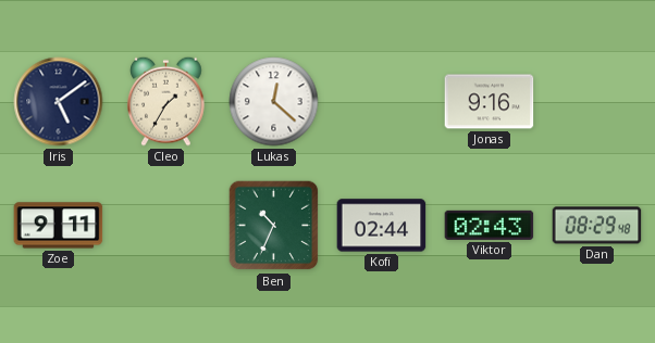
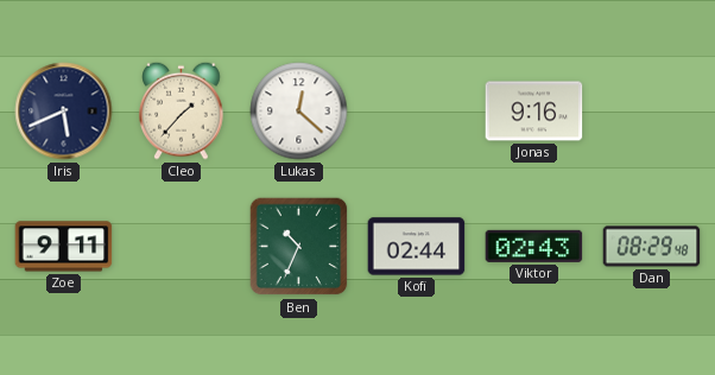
Iris: 5:09 -> 5:41 (64, 112)
Cleo: 1:35 -> 1:37 (182, 110)
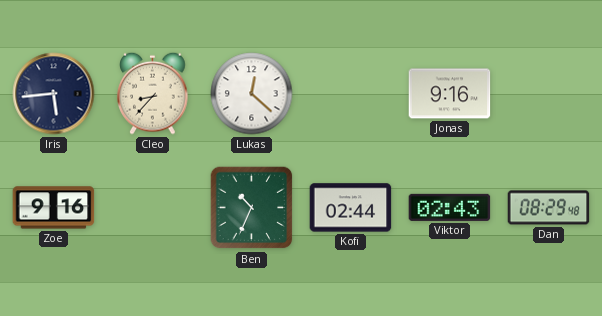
Iris: 5:41 -> 5:44 (54, 94)
Cleo: 1:37 -> 8:37 (153, 93)
Zoe: 9:11 -> 9:16 (54, 208)
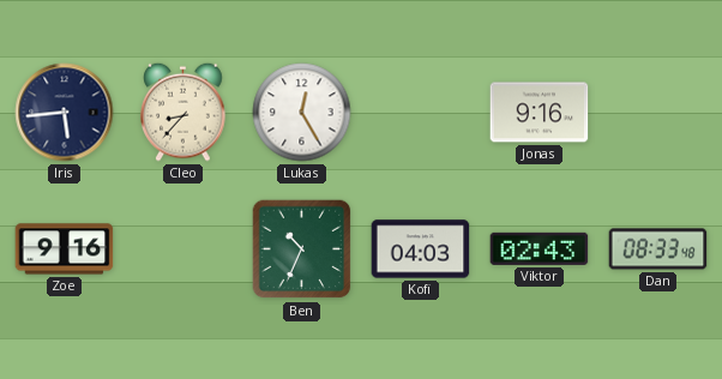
Lukas: 12:22 -> 12:25 (302, 113)
Kofi: 02:44 -> 04:03 (421, 249)
Dan: 08:29 -> 08:33 (658, 249)
